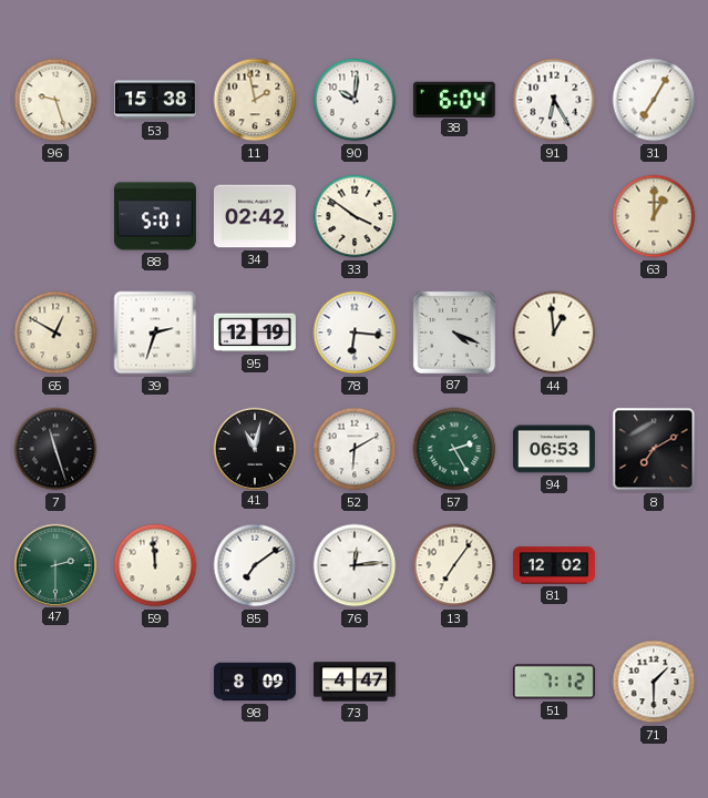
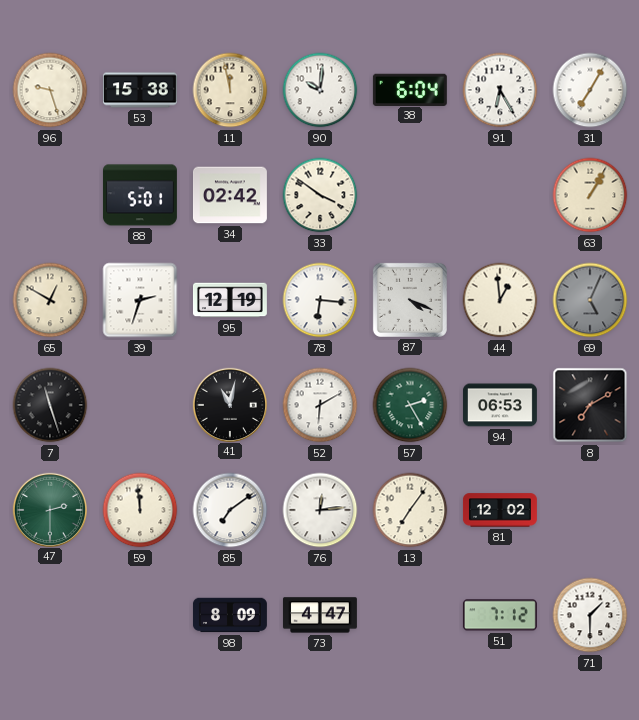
11: 1:58 -> 11:58 (230, 90)
63: 1:00 -> 1:05 (590, 195)
69: none -> 5:04 (590, 300)
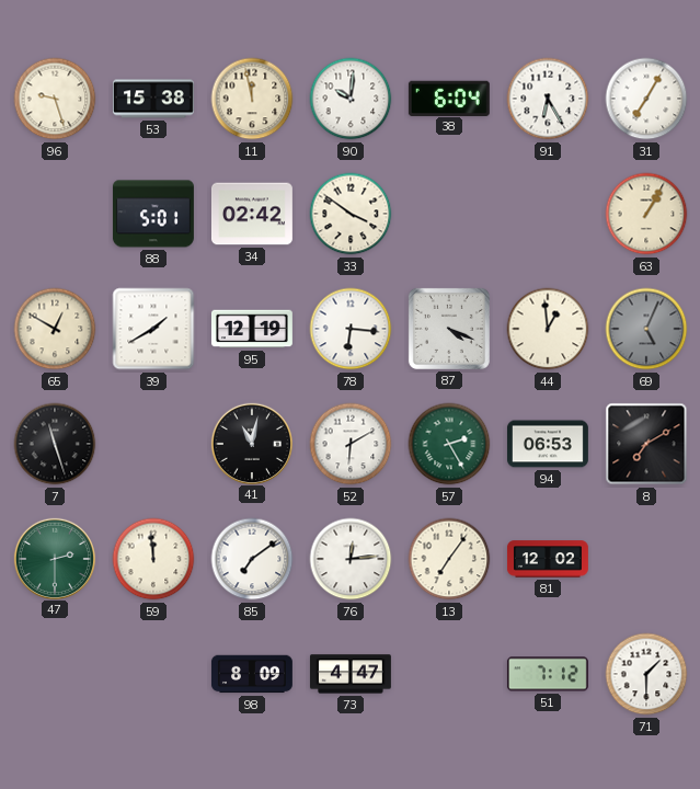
39: 2:33 -> 1:40 (153, 329)
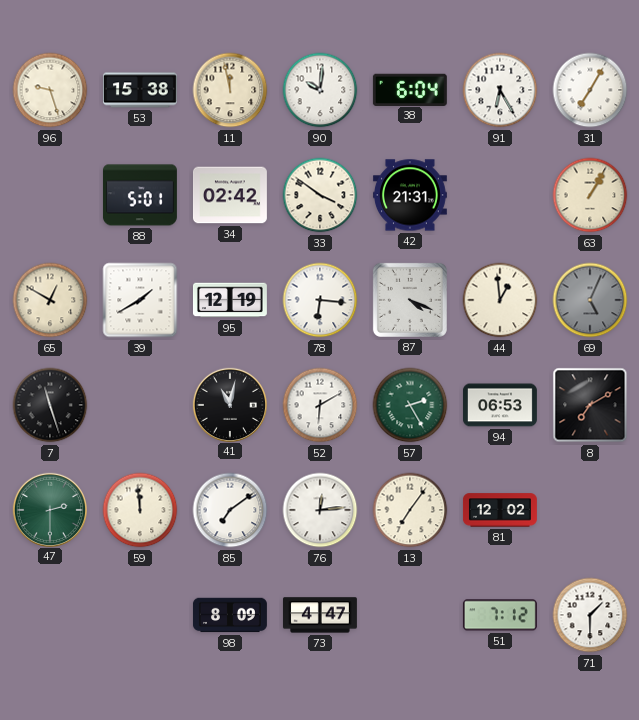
42: none -> 21:31 (410, 195)
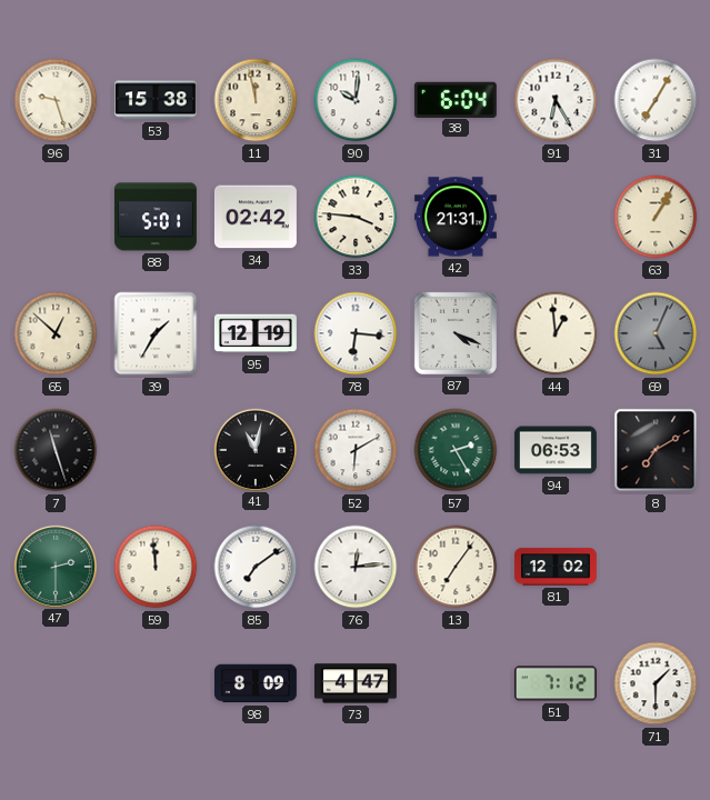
33: 3:51 -> 3:46 (356, 217)
65: 12:50 -> 12:52 (56, 333)
39: 1:40 -> 1:35 (156, 333)
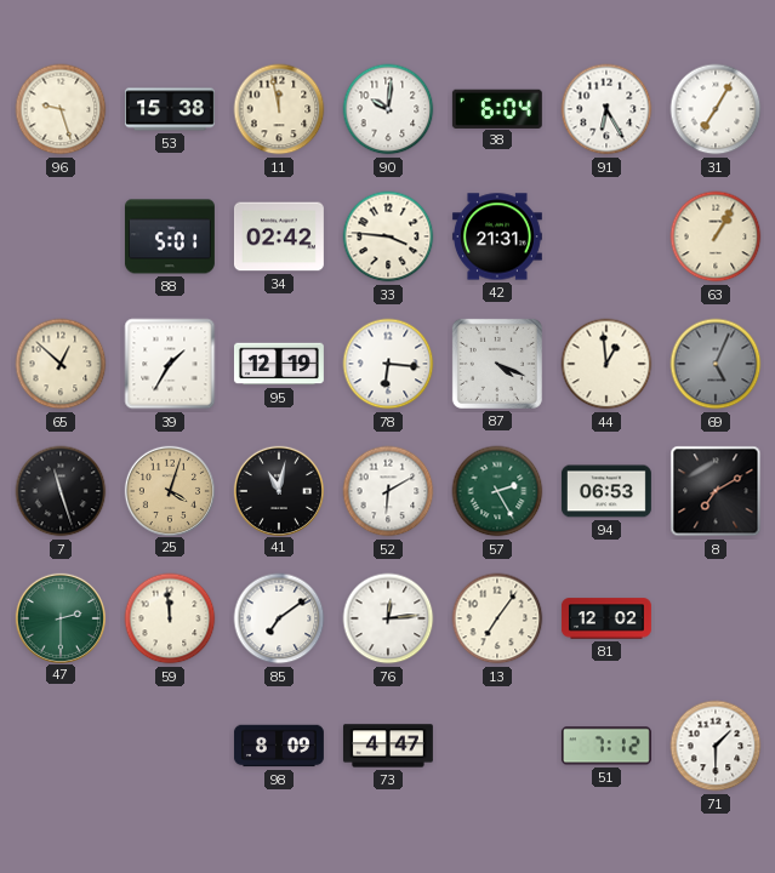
25: none -> 4:03 (169, 490)
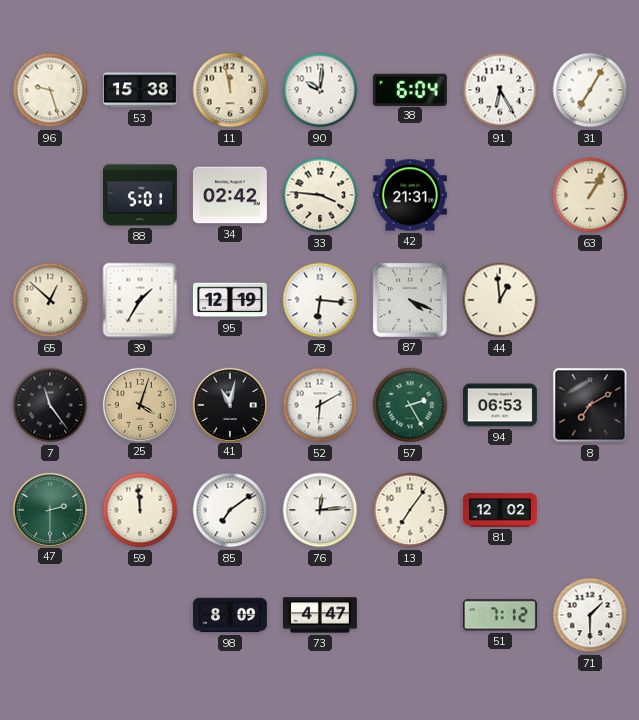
69: 5:04 -> none (716, 364)
7: 11:27 -> 11:24 (50, 405)
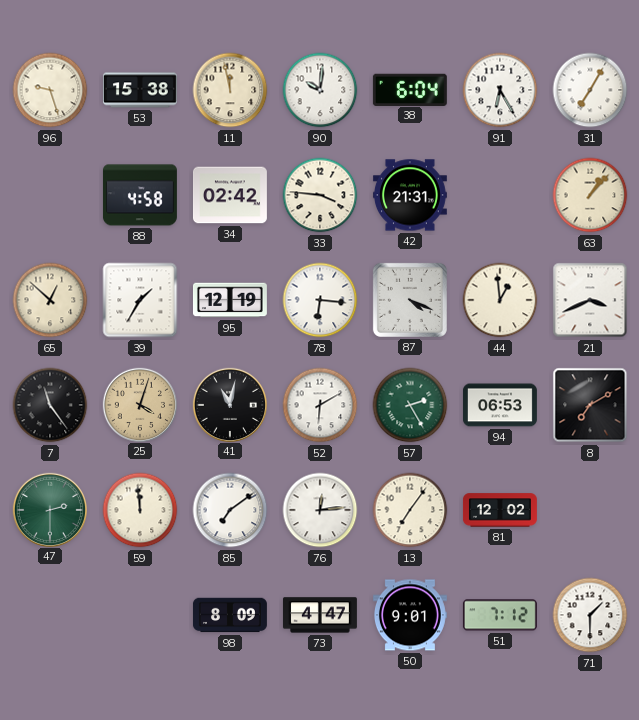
88: 5:01 -> 4:58 (140, 195)
63: 1:05 -> 1:07 (590, 195)
21: none -> 3:41 (590, 300)
50: none -> 9:01 (410, 615)
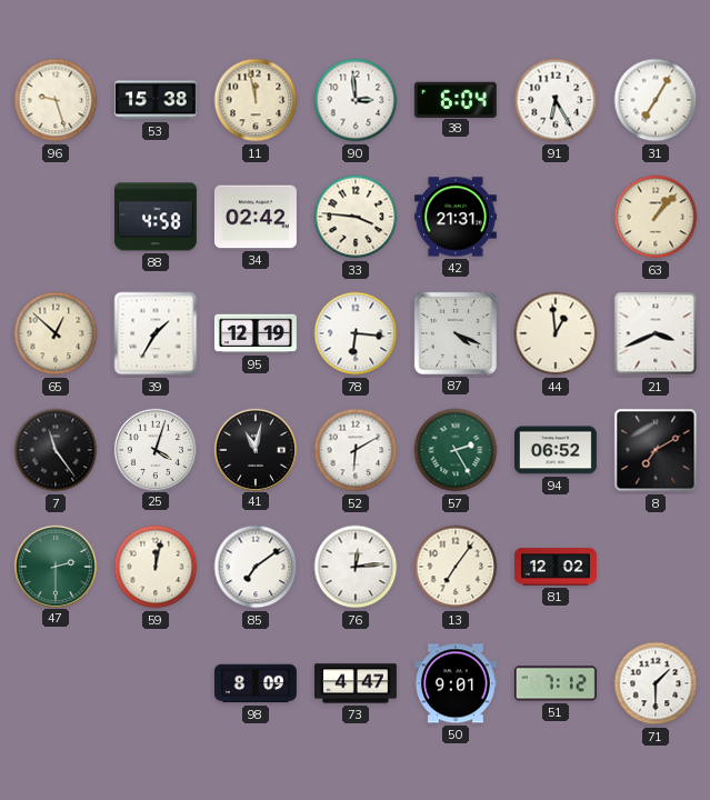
90: 10:01 -> 2:59 (356, 100)
25 dial: champagne -> white (154, 449)
94: 06:53 -> 06:52 (556, 450)
59: 11:59 -> 12:02 (156, 567)
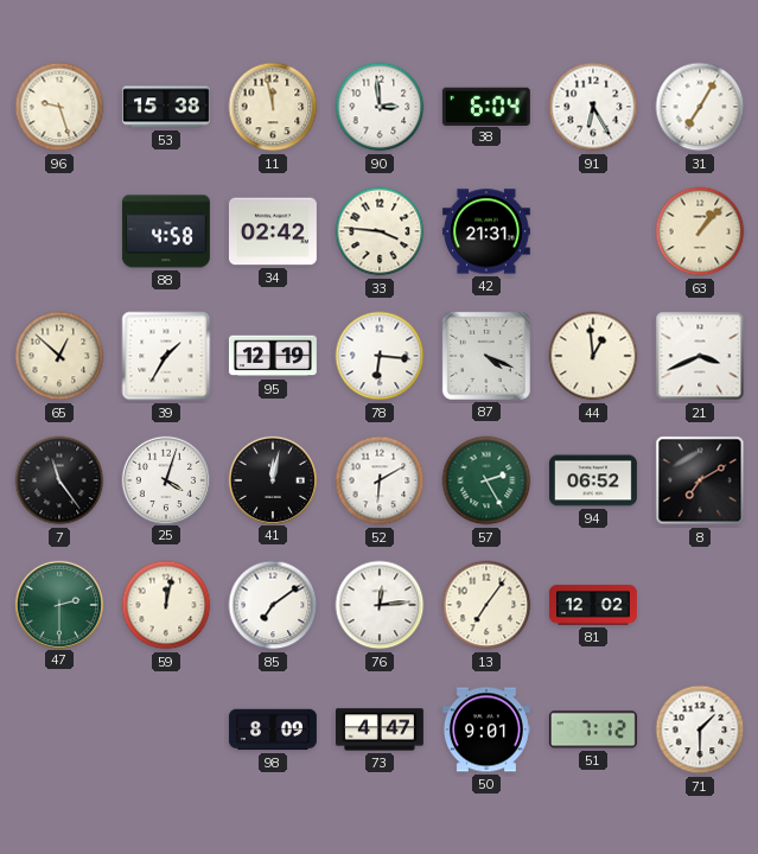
41: 11:02 -> 12:02 (272, 479)
